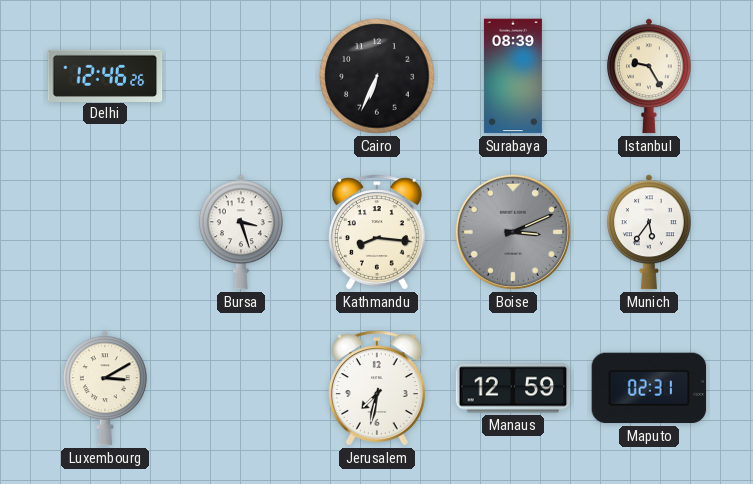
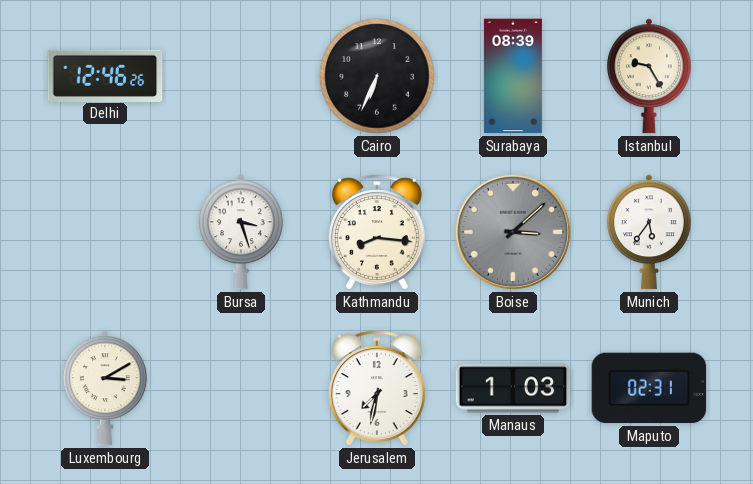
Boise: 3:11 -> 3:08 (513, 232)
Manaus: 12:59 -> 1:03 (513, 388)
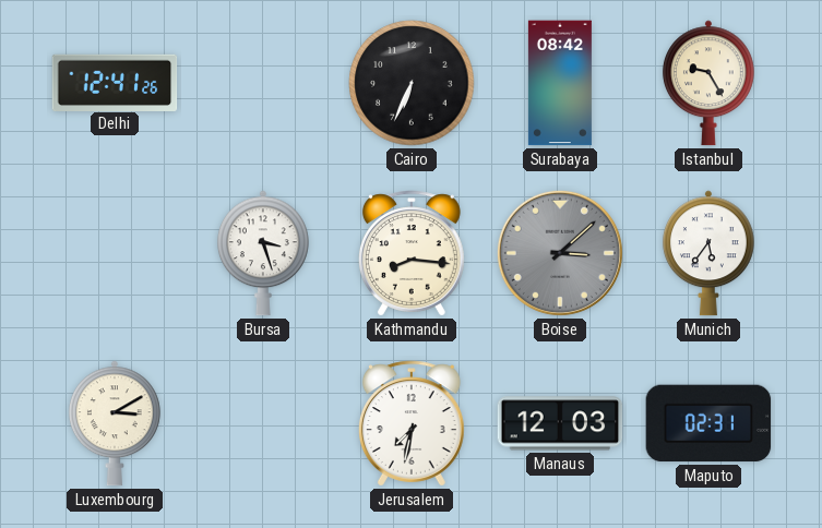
Delhi: 12:46 -> 12:41 (115, 82)
Surabaya: 08:39 -> 08:42 (560, 83)
Manaus: 1:03 -> 12:03 (560, 423)
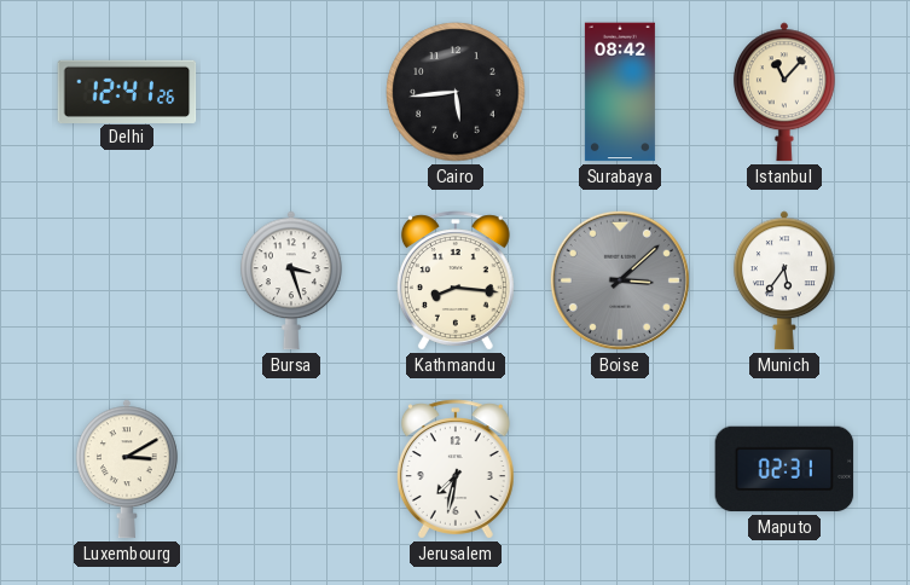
Cairo: 6:34 -> 5:44 (456, 92)
Istanbul: 9:25 -> 11:07 (784, 92)
Manaus: 12:03 -> none (560, 423)
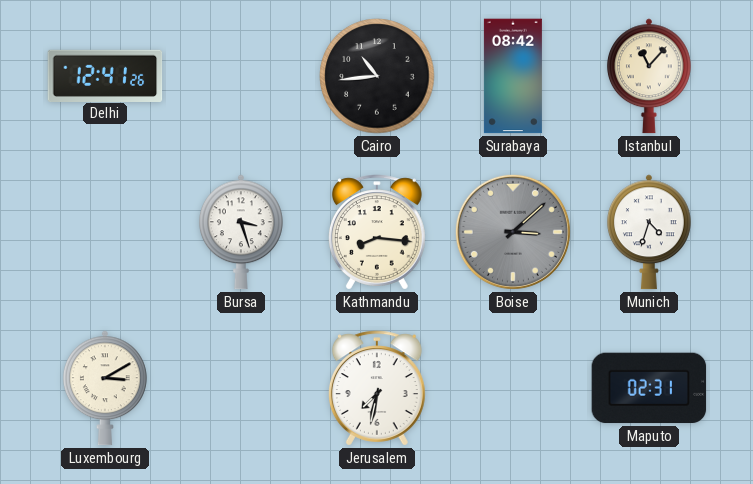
Cairo: 5:44 -> 10:44 (377, 76)
Munich: 5:36 -> 4:33 (649, 232)
